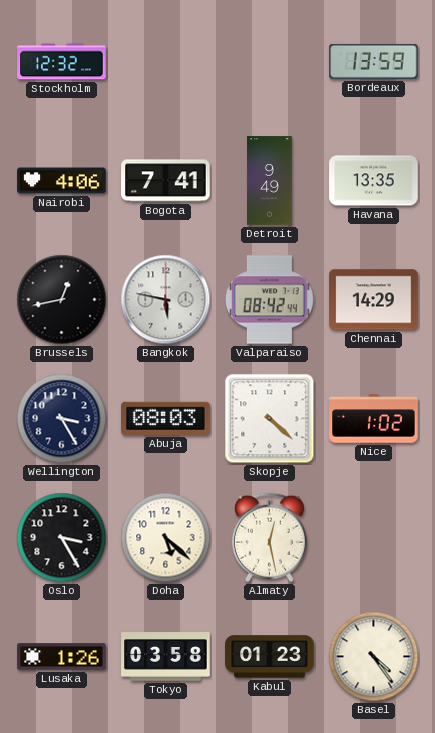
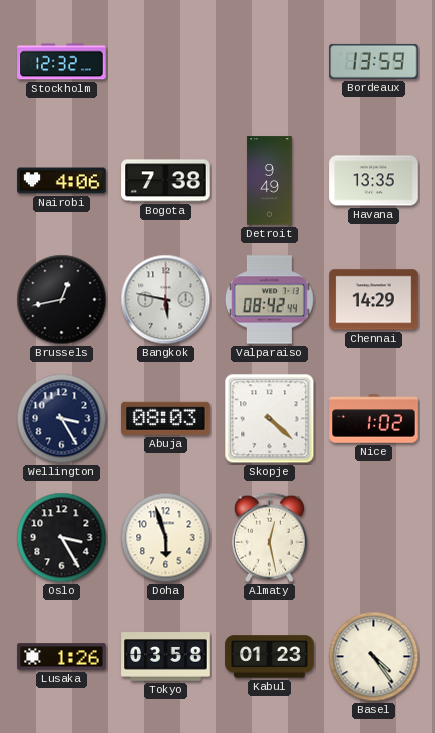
Bogota: 7:41 -> 7:38 (166, 181)
Doha: 5:22 -> 5:57 (166, 538)
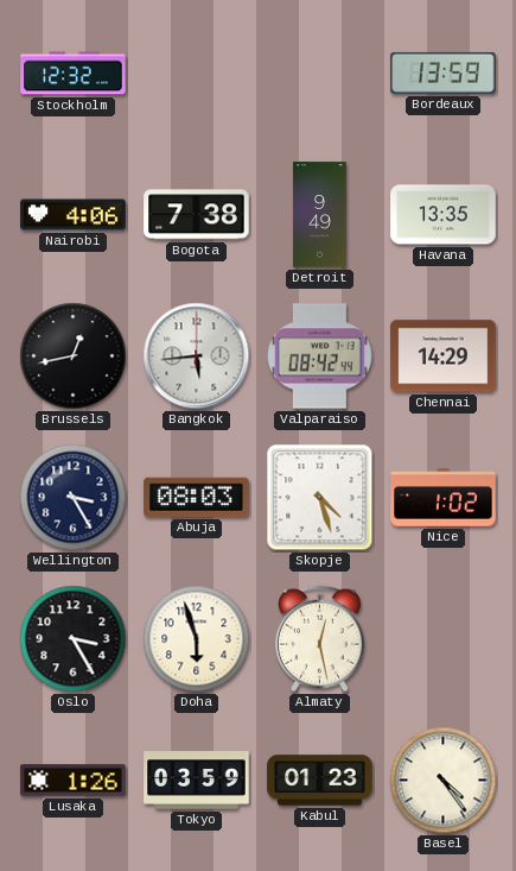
Bangkok: 5:47 -> 5:44 (197, 356)
Skopje: 4:22 -> 4:27 (320, 498)
Tokyo: 03:58 -> 03:59 (197, 781)
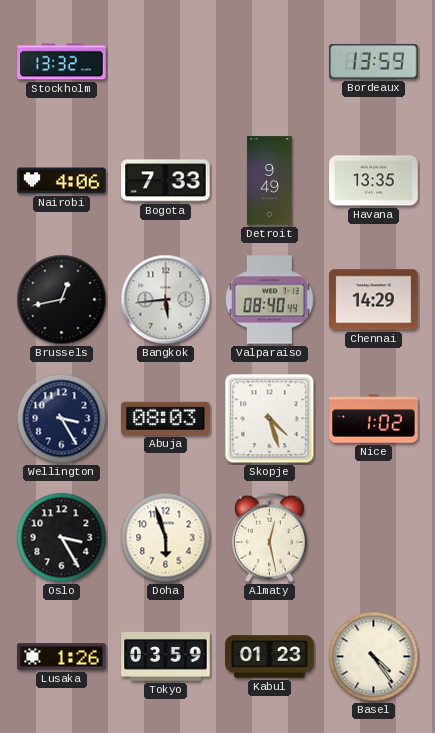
Stockholm: 12:32 -> 13:32 (62, 62)
Bogota: 7:38 -> 7:33 (166, 181)
Valparaiso: 08:42 -> 08:40 (270, 300)
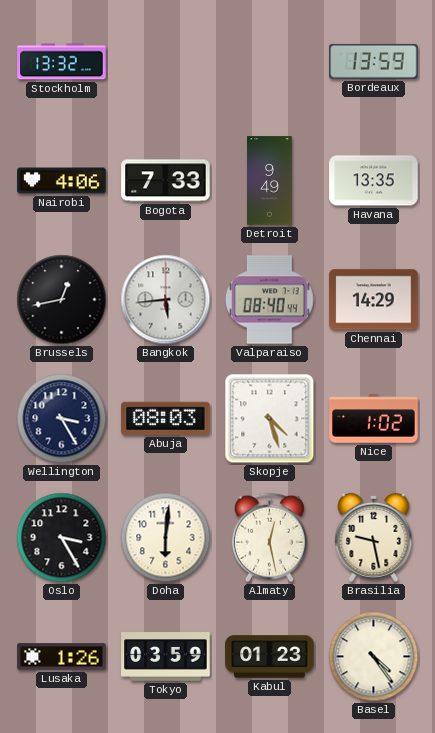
Doha: 5:57 -> 6:01 (166, 538)
Brasilia: none -> 9:28 (374, 537)
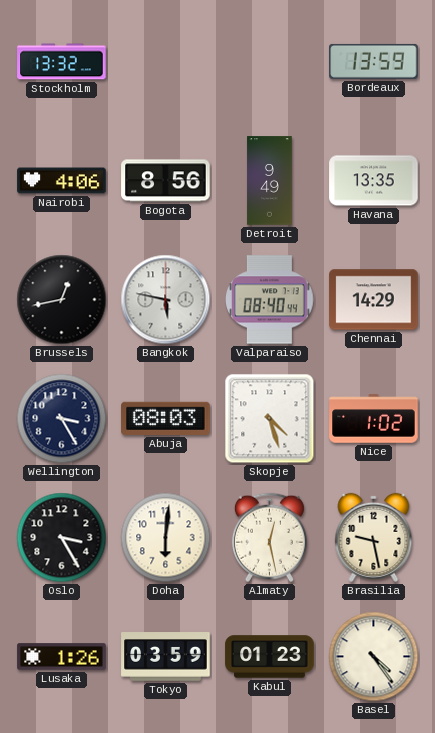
Bogota: 7:33 -> 8:56 (166, 181)
Bangkok: 5:44 -> 5:47 (166, 300)
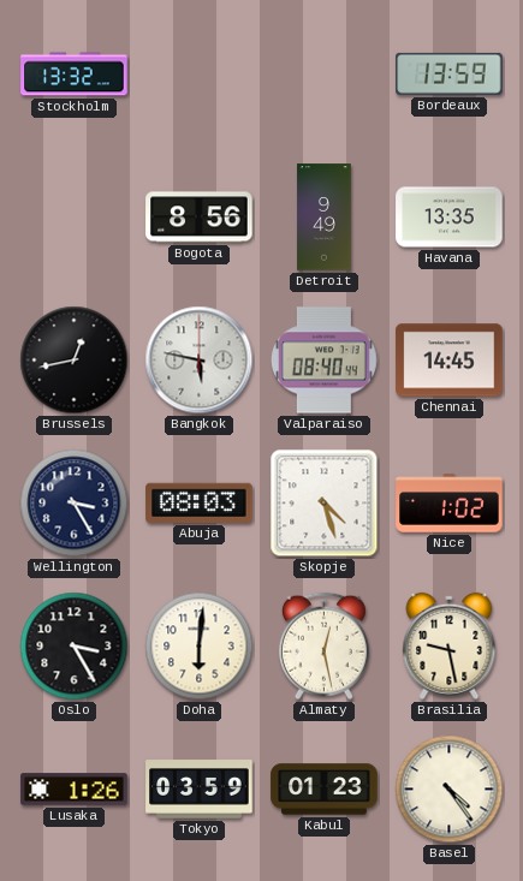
Nairobi: 4:06 -> none (62, 181)
Chennai: 14:29 -> 14:45 (450, 361)
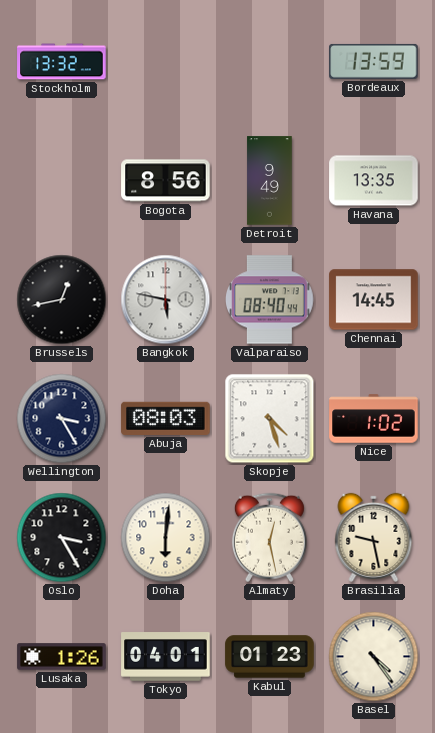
Tokyo: 03:59 -> 04:01 (166, 657)
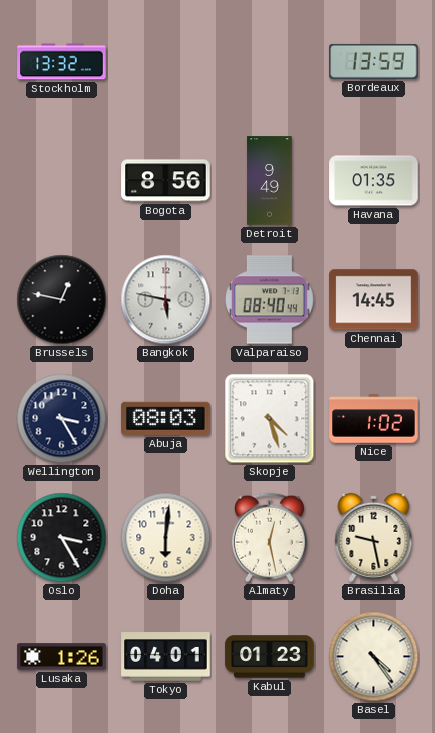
Havana: 13:35 -> 01:35 (374, 181)
Brussels: 12:43 -> 12:47 (62, 300)
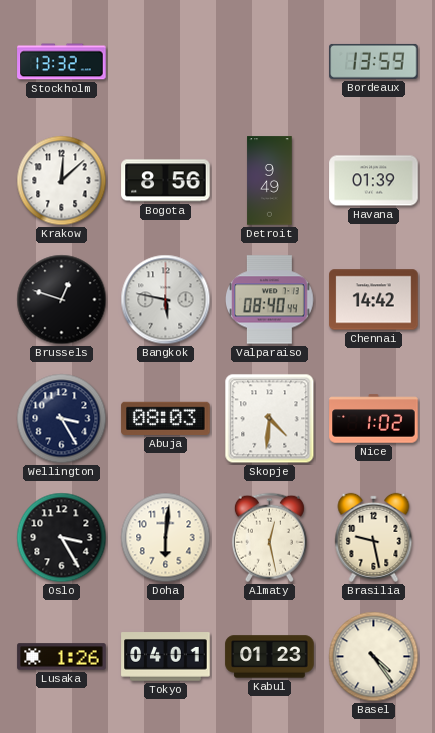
Krakow: none -> 12:08 (62, 181)
Havana: 01:35 -> 01:39 (374, 181)
Brussels: 12:47 -> 12:48 (62, 300)
Chennai: 14:45 -> 14:42 (374, 300)
Skopje: 4:27 -> 4:31 (270, 419)
